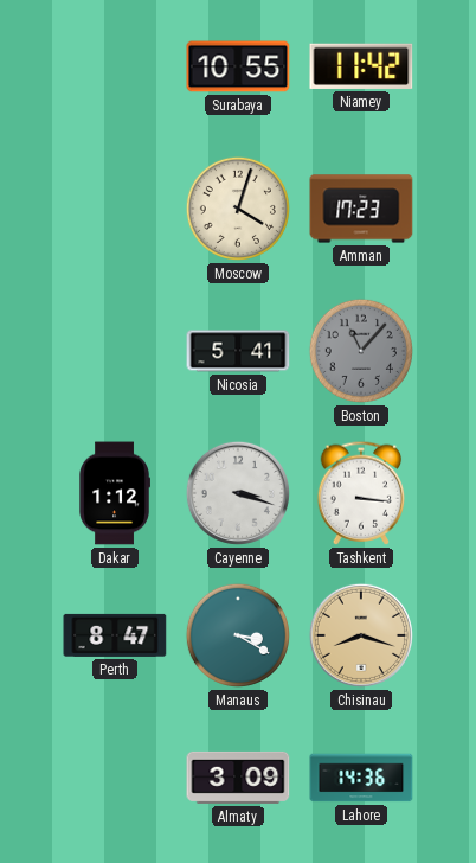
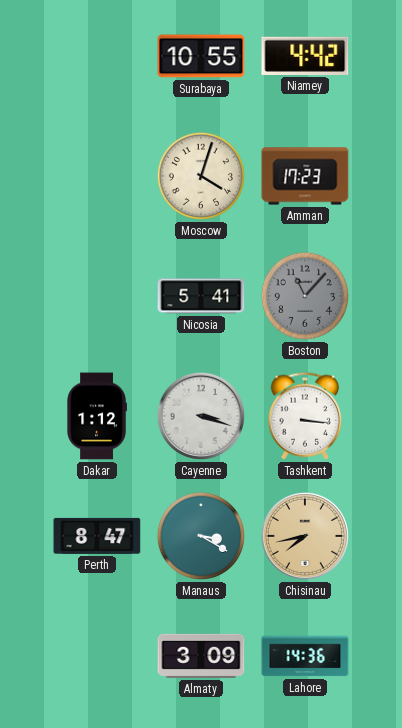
Niamey: 11:42 -> 4:42 (305, 56)
Chisinau: 8:18 -> 7:43 (305, 536)
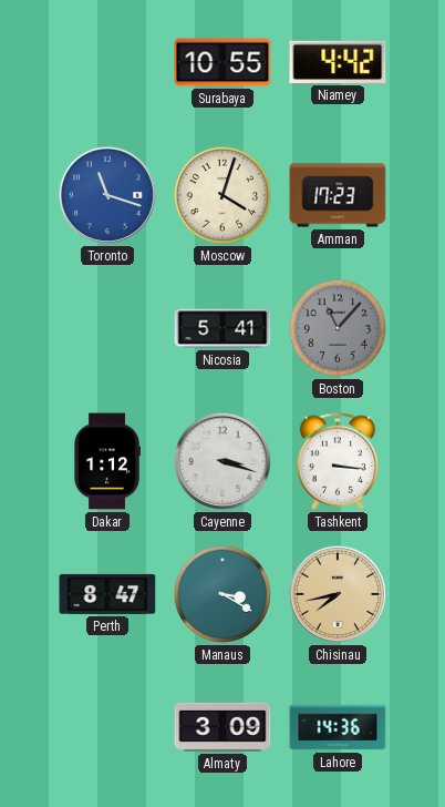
Toronto: none -> 11:18 (107, 195)
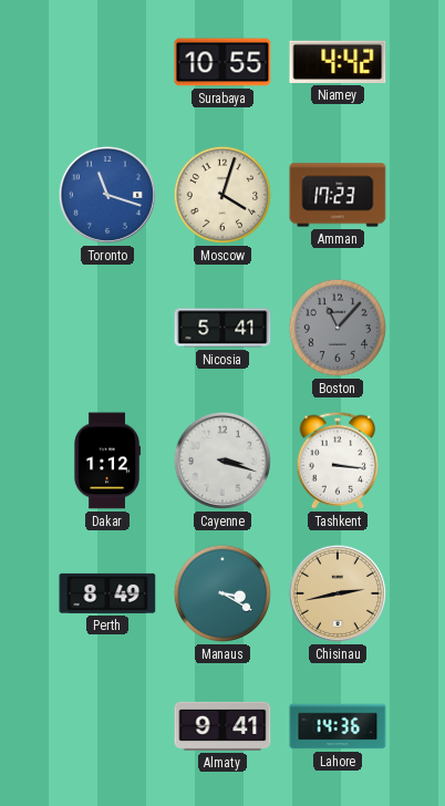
Perth: 8:47 -> 8:49 (107, 593)
Chisinau: 7:43 -> 2:43 (338, 593)
Almaty: 3:09 -> 9:41 (222, 726)
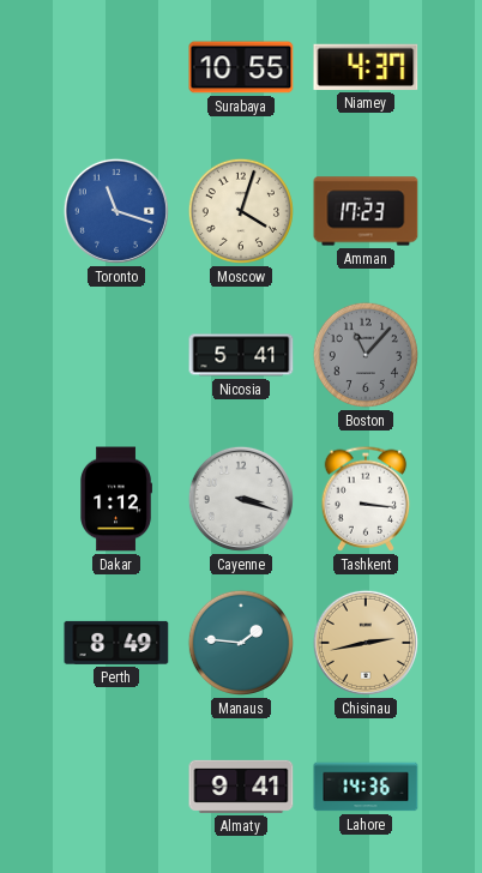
Niamey: 4:42 -> 4:37 (366, 67)
Manaus: 3:20 -> 1:46 (241, 643)
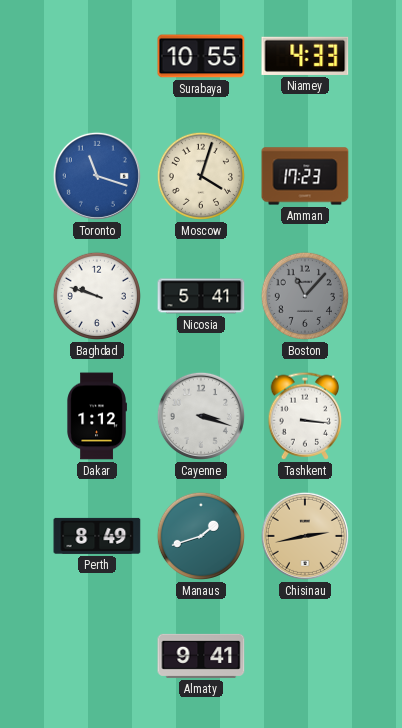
Niamey: 4:37 -> 4:33 (305, 56)
Baghdad: none -> 9:48 (97, 296)
Manaus: 1:46 -> 1:42 (201, 536)
Lahore: 14:36 -> none (366, 787)
